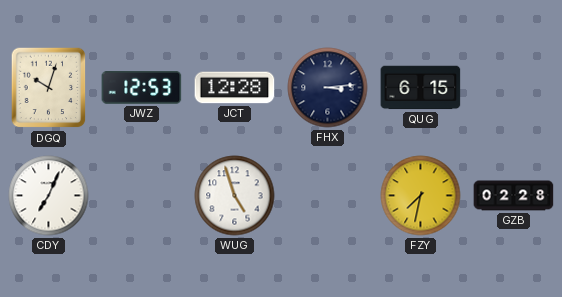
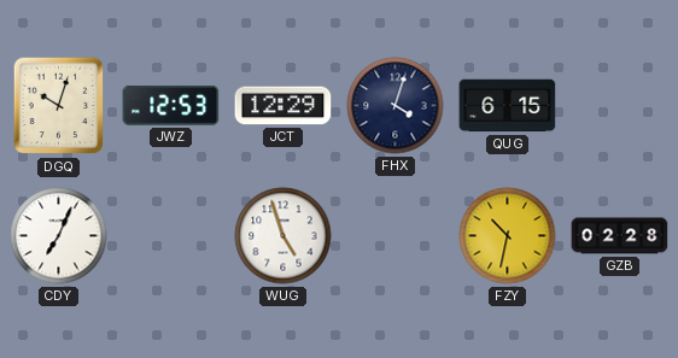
JCT: 12:28 -> 12:29 (284, 106)
FHX: 3:14 -> 4:03 (396, 106)
FZY: 7:32 -> 10:32 (508, 236)
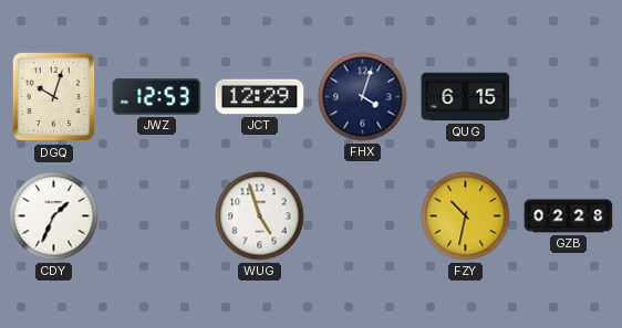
CDY: 7:04 -> 1:34 (54, 216)
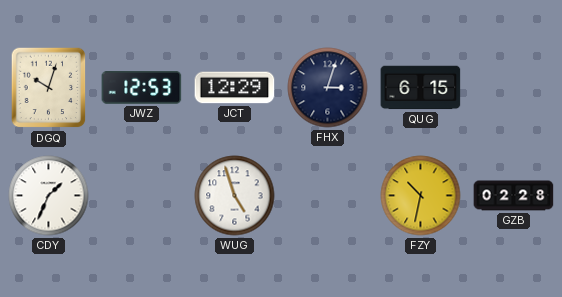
FHX: 4:03 -> 3:03 (328, 88)
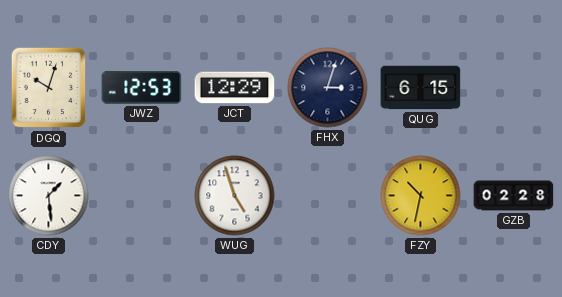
CDY: 1:34 -> 1:29 (49, 196)
